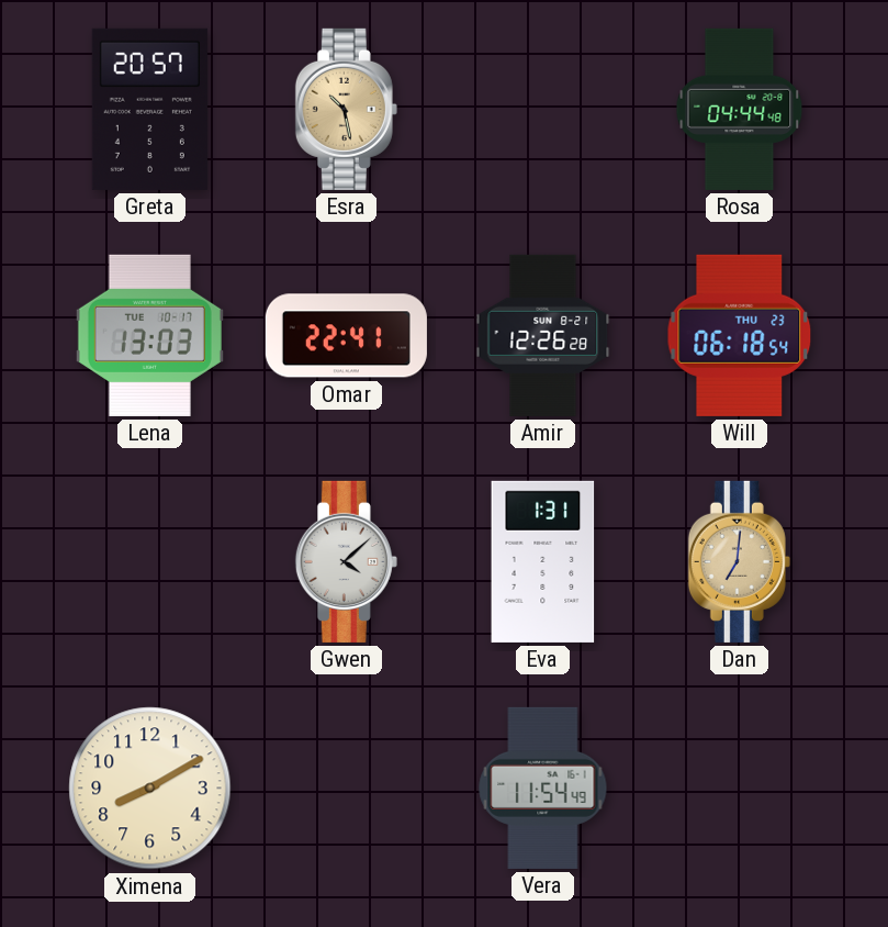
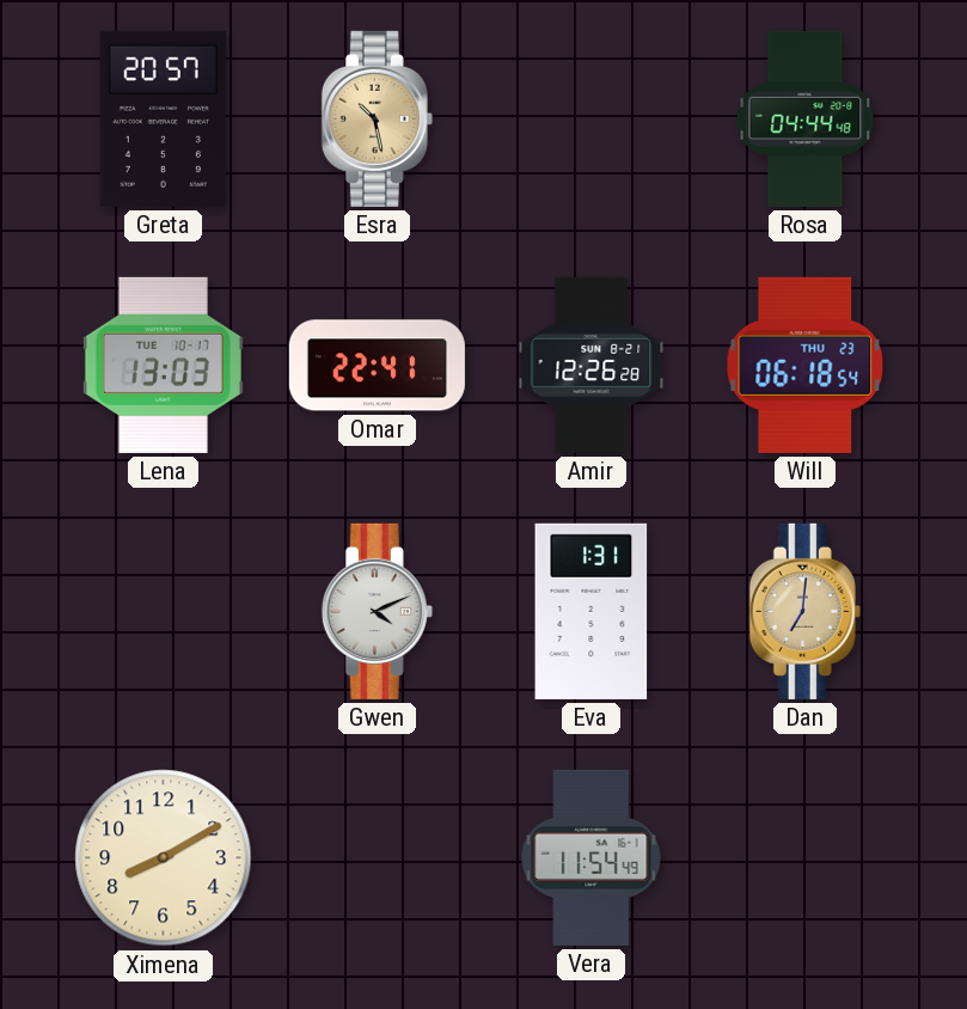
Gwen: 4:08 -> 4:11 (377, 611)
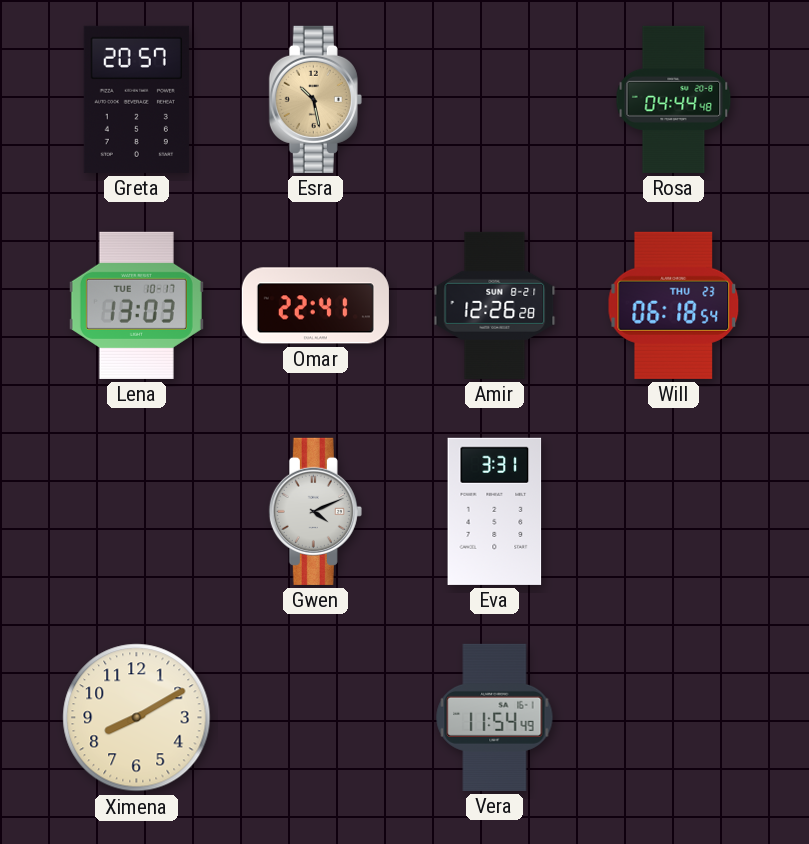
Eva: 1:31 -> 3:31 (495, 511)
Dan: 7:01 -> none (804, 611)
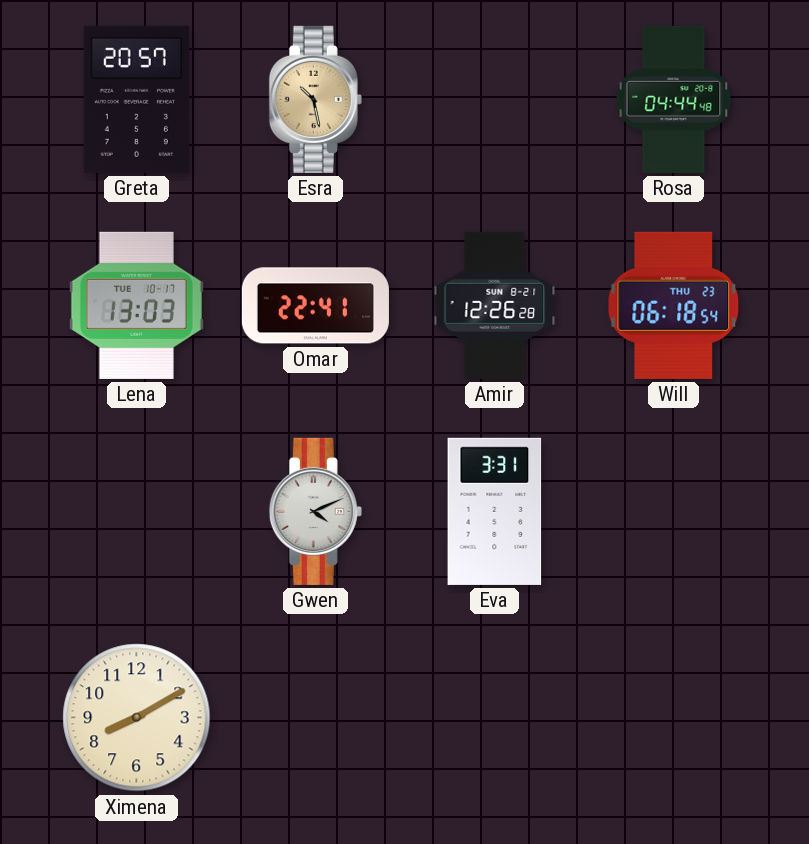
Vera: 11:54 -> none (495, 717)
